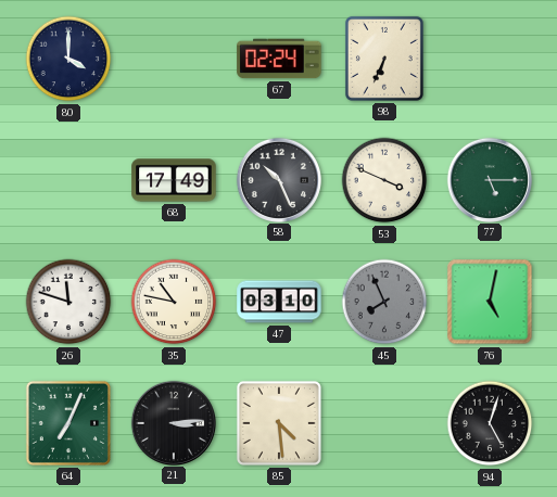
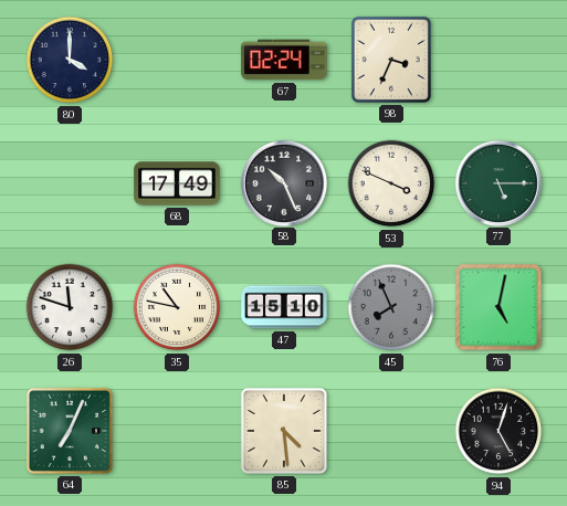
98: 6:34 -> 3:34 (391, 60)
47: 03:10 -> 15:10 (284, 307)
21: 3:14 -> none (173, 422)
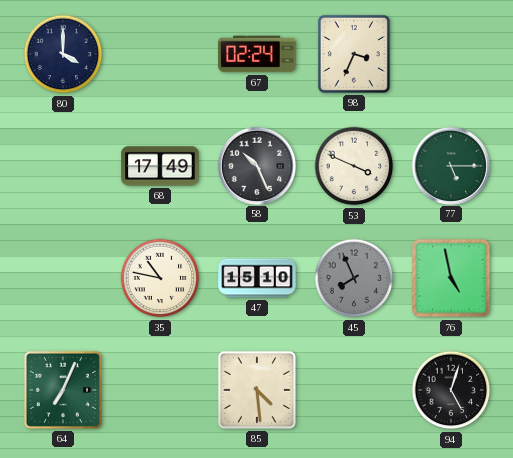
26: 11:48 -> none (70, 307)
76: 5:02 -> 4:58 (451, 278)
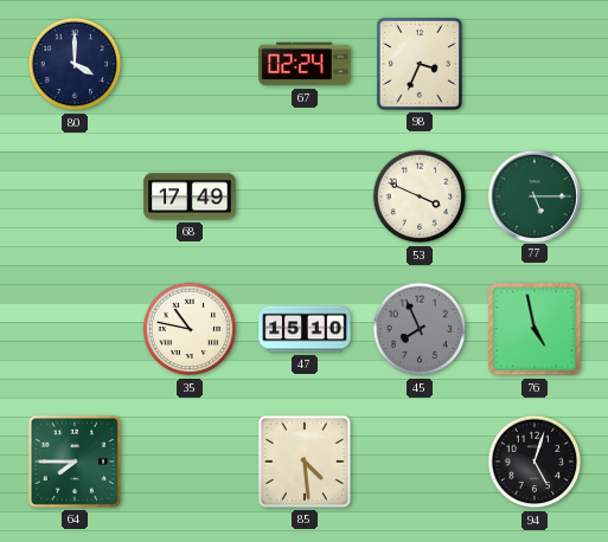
58: 10:26 -> none (256, 165)
64: 7:04 -> 7:45 (75, 462)
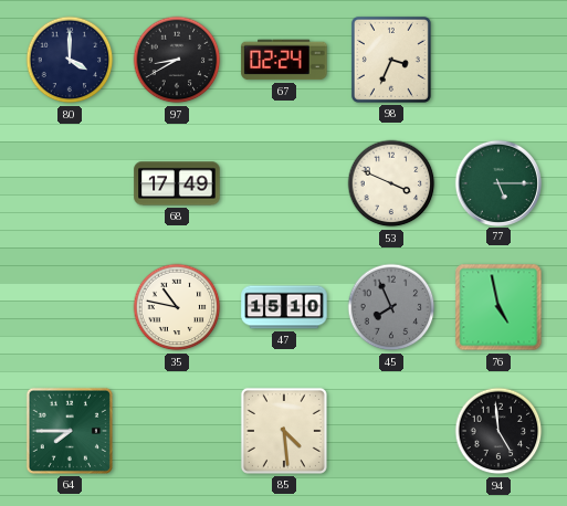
97: none -> 8:40 (177, 60)
94: 5:03 -> 4:59 (498, 431)
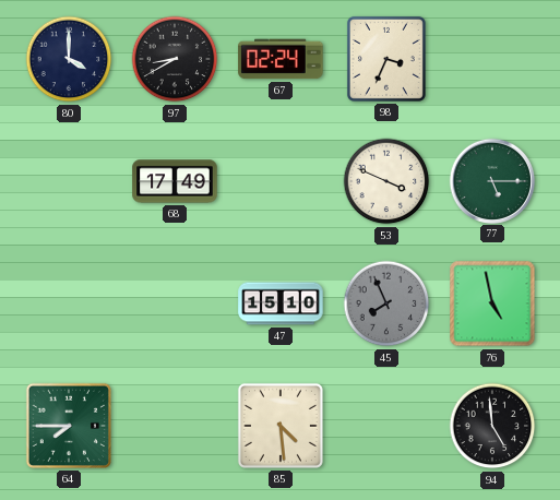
35: 10:47 -> none (177, 307)
